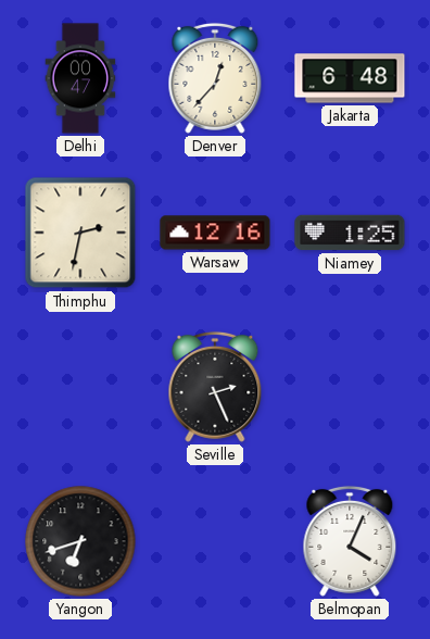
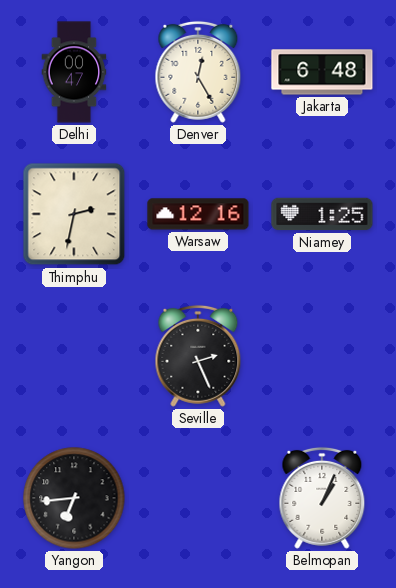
Denver: 12:37 -> 12:25 (198, 72)
Yangon: 6:42 -> 6:44 (74, 498)
Belmopan: 4:04 -> 1:04 (322, 498)
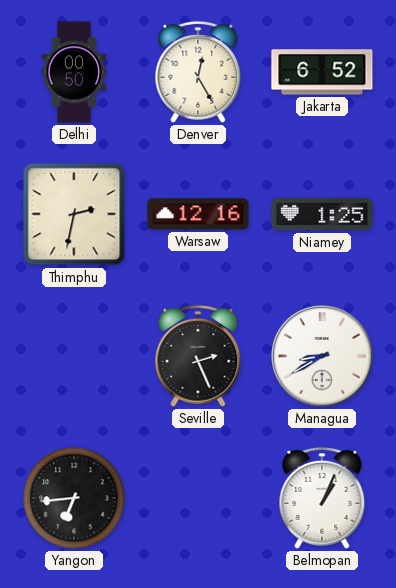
Delhi: 00:47 -> 00:50 (74, 72)
Jakarta: 6:48 -> 6:52 (322, 72)
Managua: none -> 8:40 (322, 356)
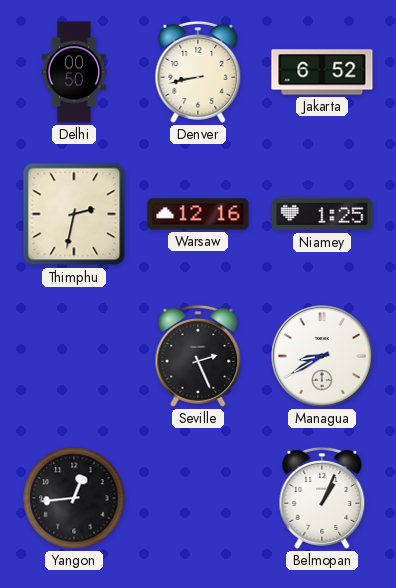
Denver: 12:25 -> 8:43 (198, 72)
Yangon: 6:44 -> 12:44 (74, 498)
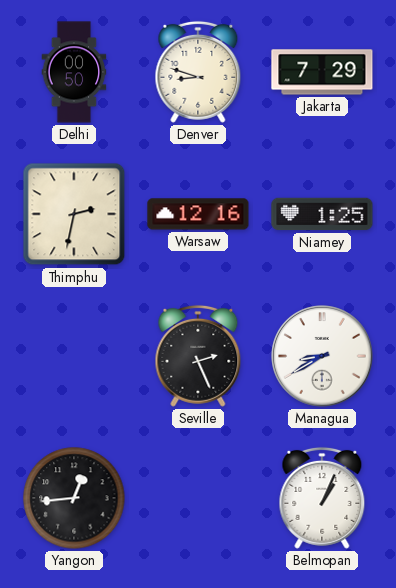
Denver: 8:43 -> 8:48 (198, 72)
Jakarta: 6:52 -> 7:29 (322, 72)
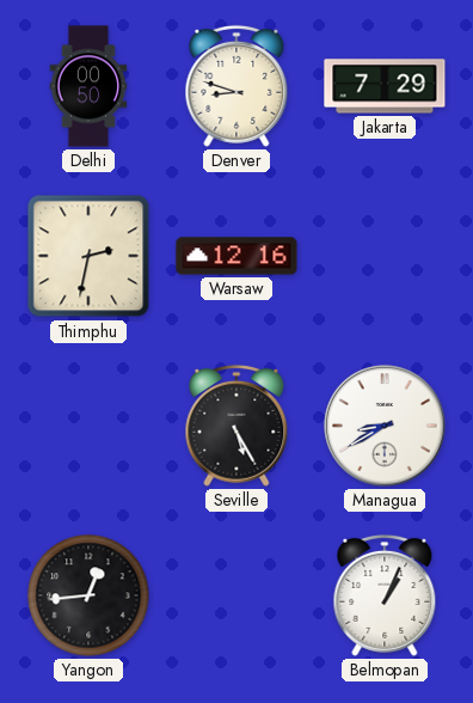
Niamey: 1:25 -> none (322, 214)
Seville: 2:26 -> 5:25 (236, 426)
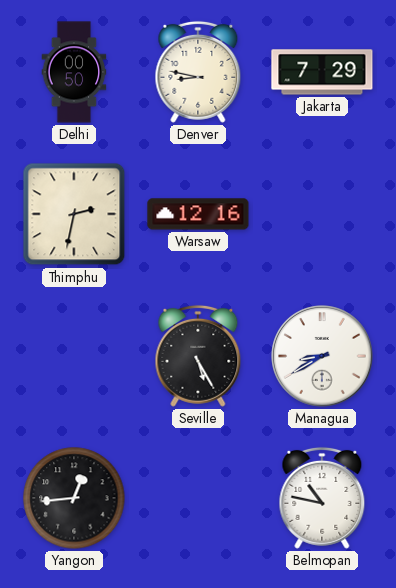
Denver: 8:48 -> 8:47 (198, 72)
Belmopan: 1:04 -> 10:47 (322, 498)
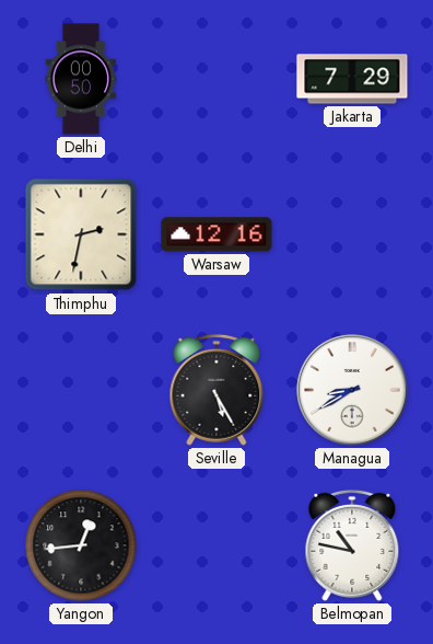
Denver: 8:47 -> none (198, 72)
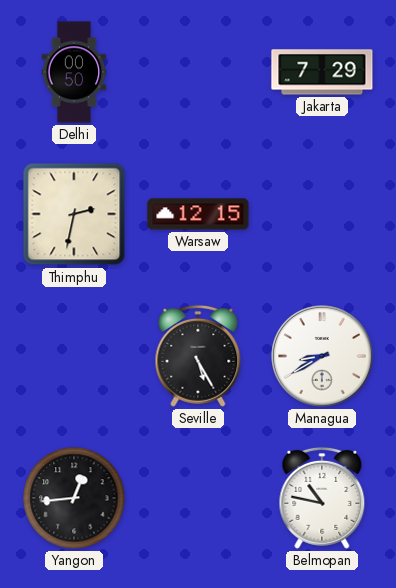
Warsaw: 12:16 -> 12:15 (198, 214)
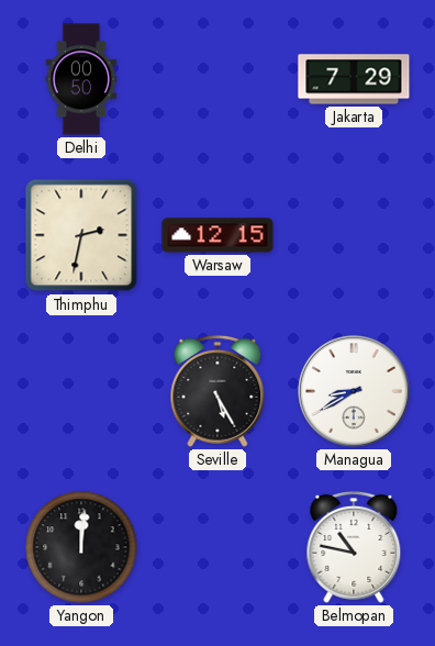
Yangon: 12:44 -> 12:01 (81, 547)
